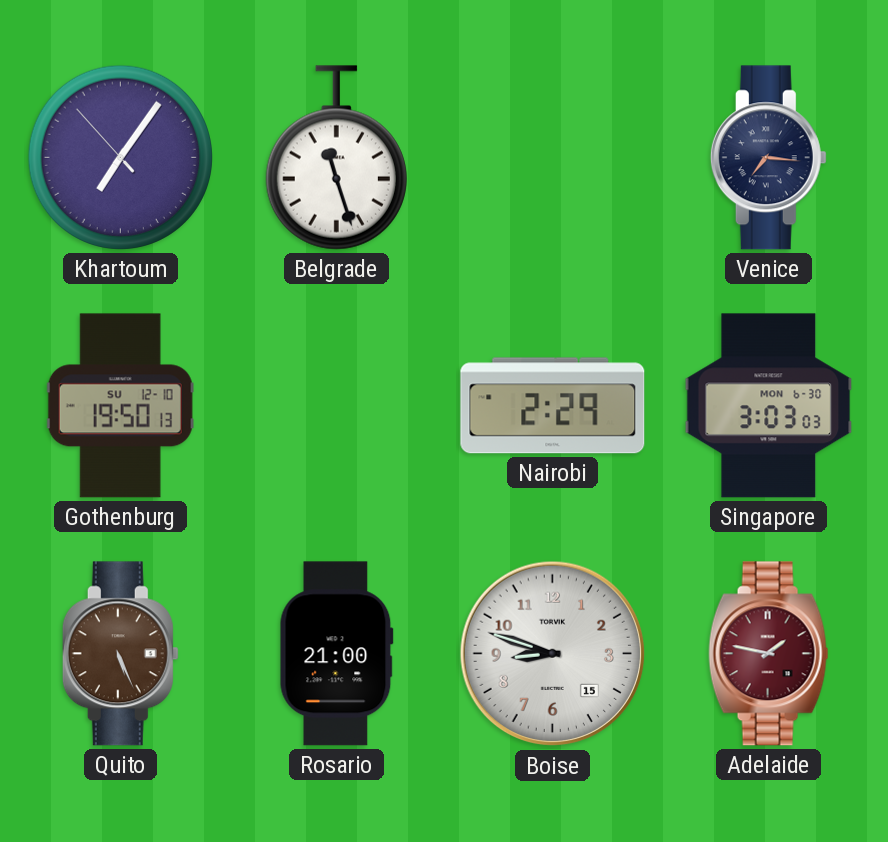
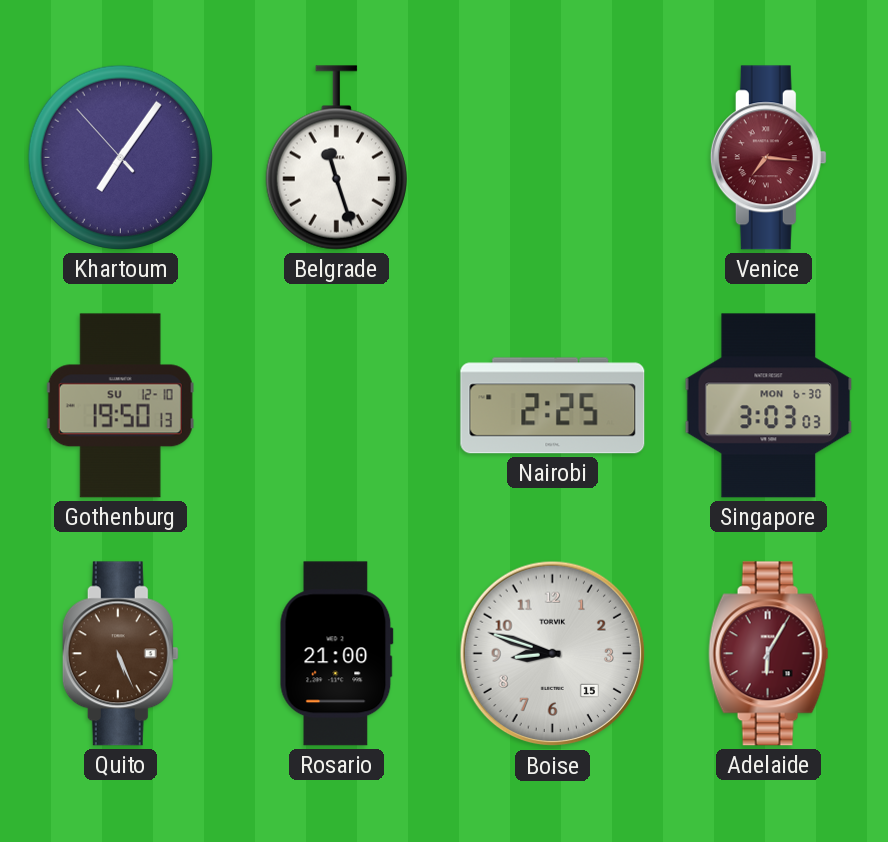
Venice dial: navy -> burgundy (768, 158)
Nairobi: 2:29 -> 2:25 (553, 406)
Adelaide: 1:47 -> 6:05 (769, 654)
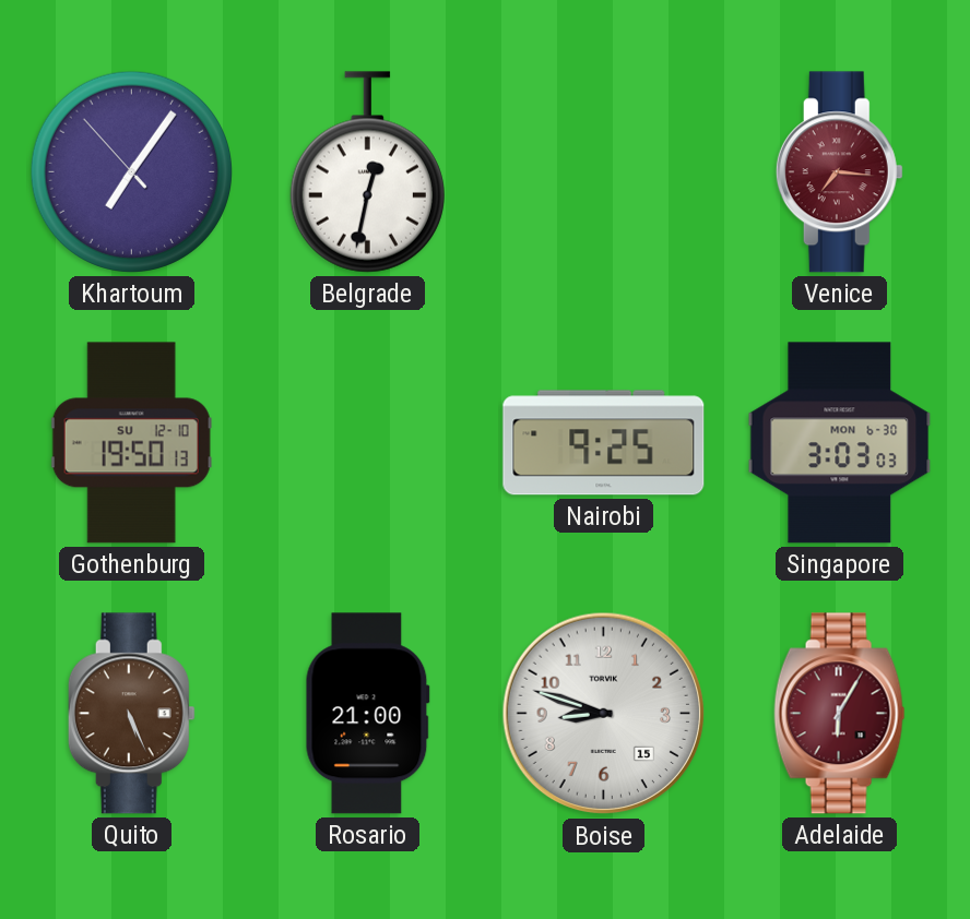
Belgrade: 11:27 -> 12:32 (367, 172)
Nairobi: 2:25 -> 9:25 (604, 443)
